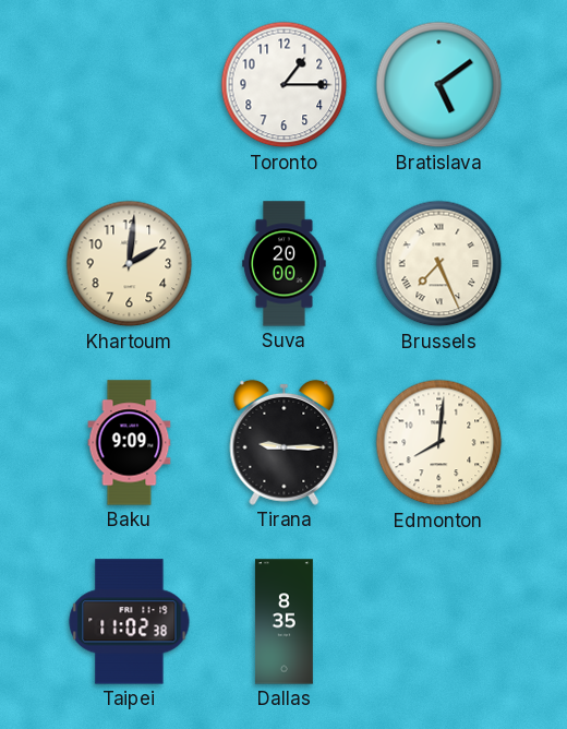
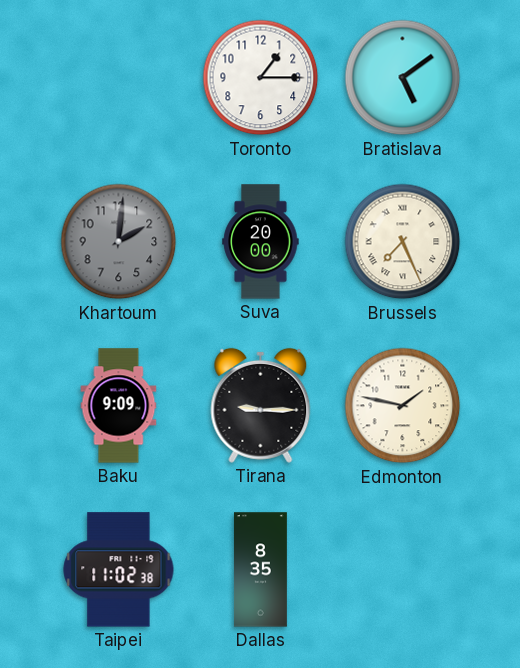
Khartoum dial: cream -> grey (119, 242)
Edmonton: 8:01 -> 1:47 (403, 406)
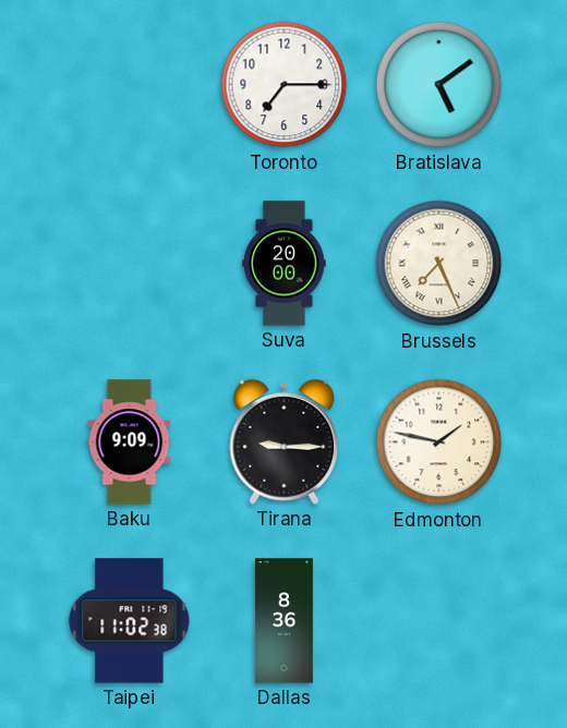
Toronto: 1:15 -> 7:15 (285, 85)
Khartoum: 2:01 -> none (119, 242)
Dallas: 8:35 -> 8:36 (283, 621)
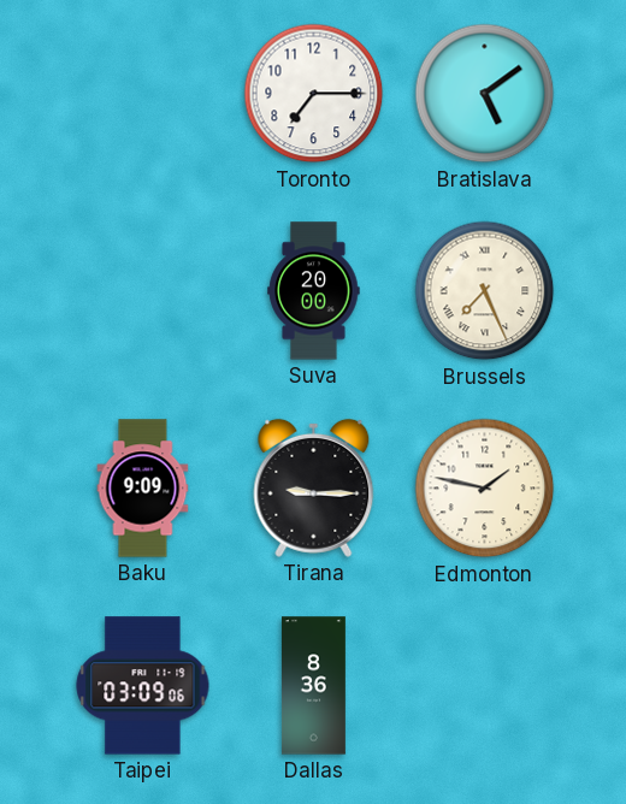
Taipei: 11:02 -> 03:09 (143, 686)
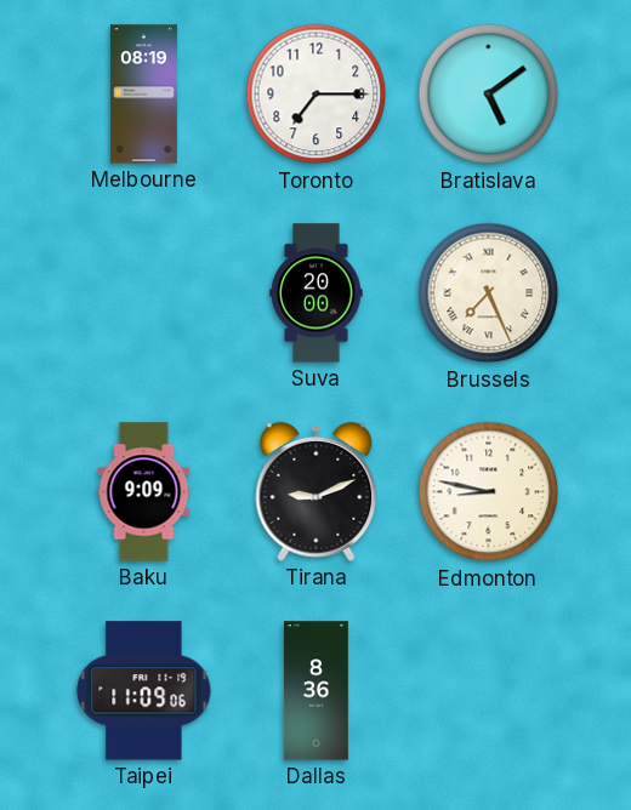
Melbourne: none -> 08:19 (143, 95)
Tirana: 9:15 -> 9:11 (317, 491)
Edmonton: 1:47 -> 8:47 (489, 492)
Taipei: 03:09 -> 11:09 (144, 691)
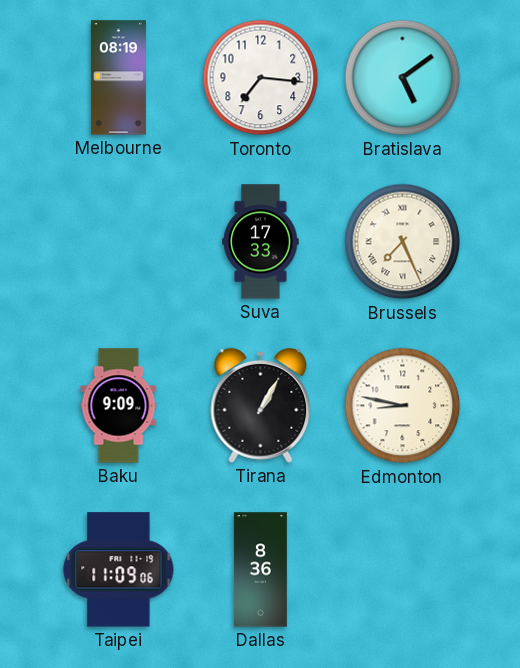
Toronto: 7:15 -> 7:16 (261, 78)
Suva: 20:00 -> 17:33 (261, 242)
Tirana: 9:11 -> 1:05 (261, 405)
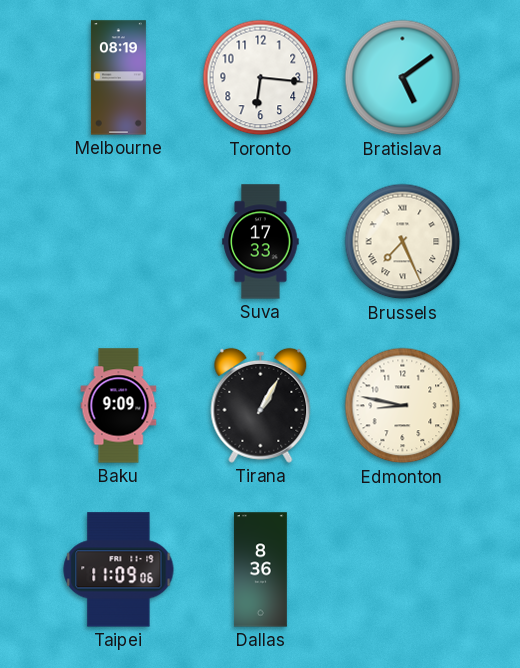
Toronto: 7:16 -> 6:16 (261, 78)
